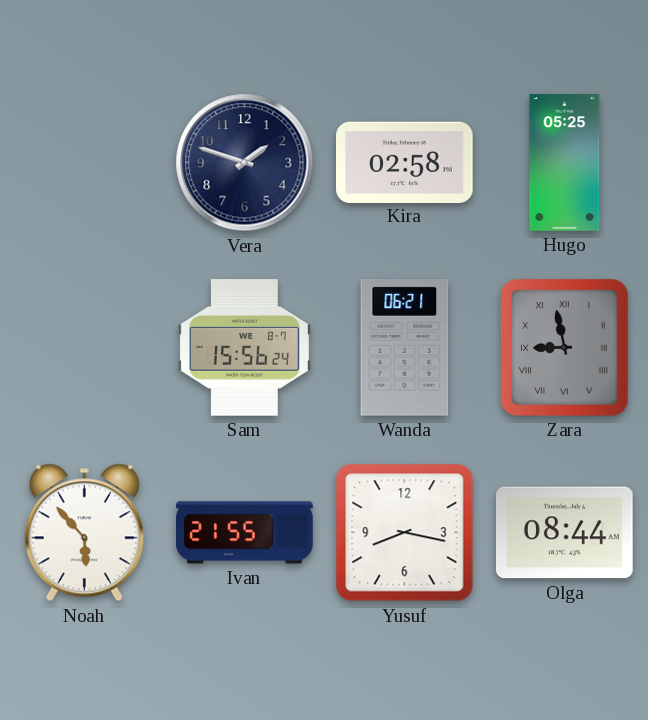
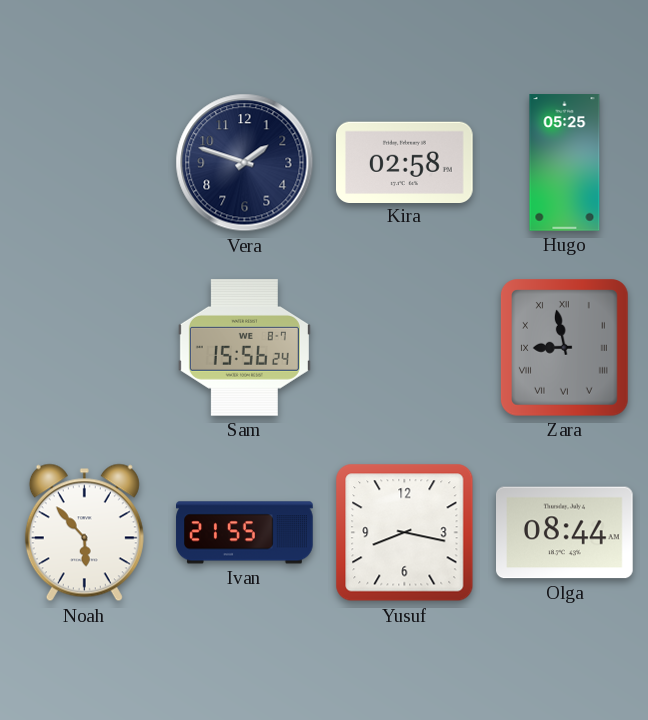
Wanda: 06:21 -> none (405, 348)
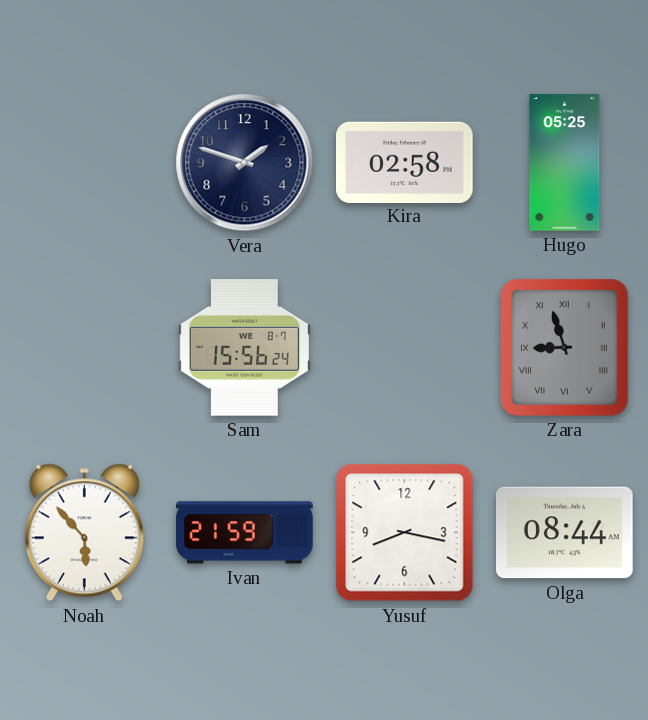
Zara: 8:58 -> 8:57 (565, 348)
Ivan: 21:55 -> 21:59 (245, 533)
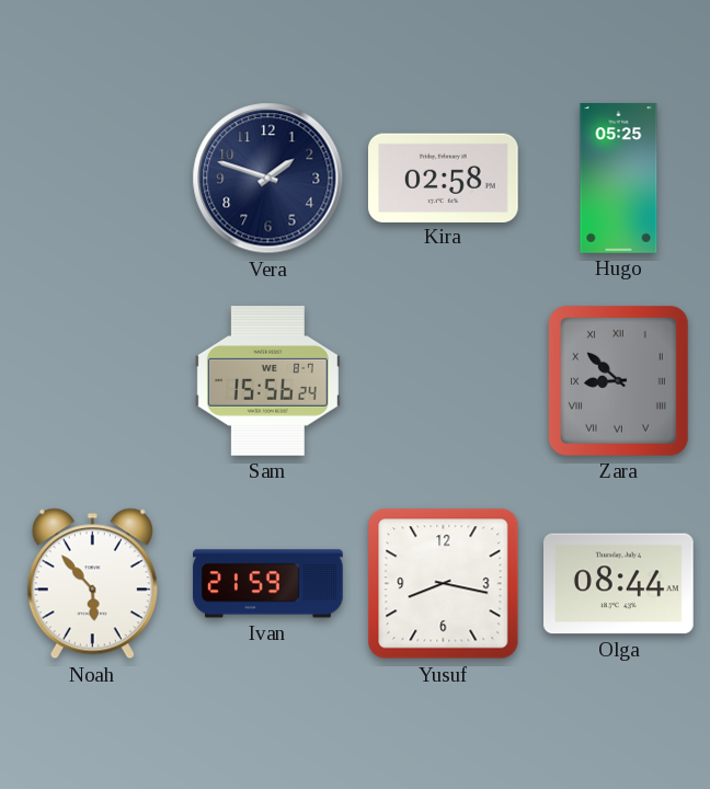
Zara: 8:57 -> 8:52 (619, 381)
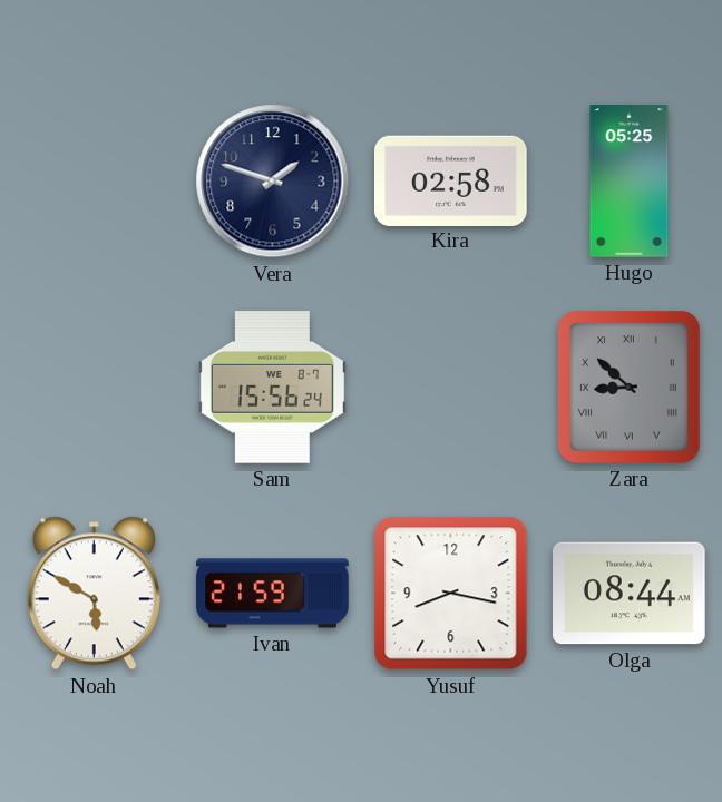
Noah: 5:53 -> 5:50 (94, 594)
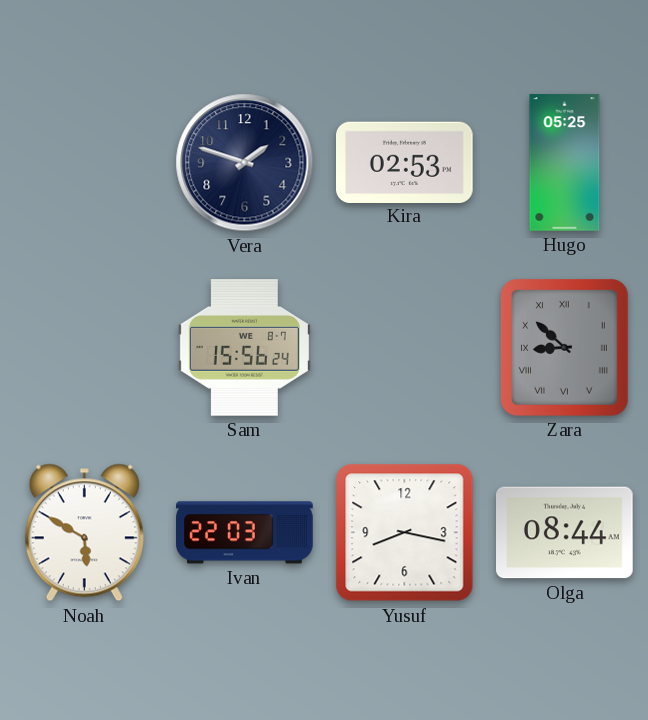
Kira: 02:58 -> 02:53 (405, 162)
Ivan: 21:59 -> 22:03 (245, 533)
